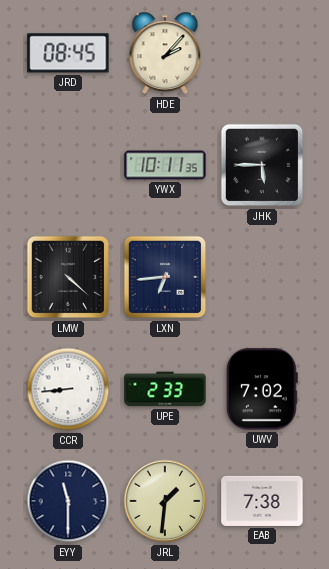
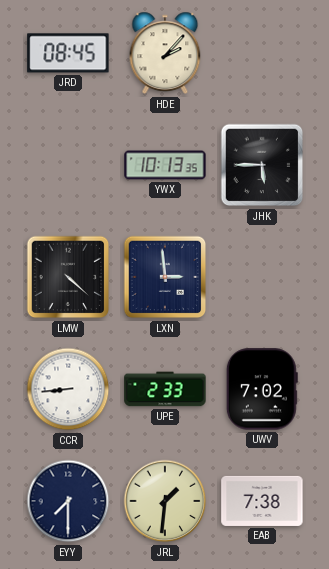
YWX: 10:11 -> 10:13 (165, 165)
LXN: 6:44 -> 2:59 (165, 277)
EYY: 11:30 -> 7:30 (68, 501)
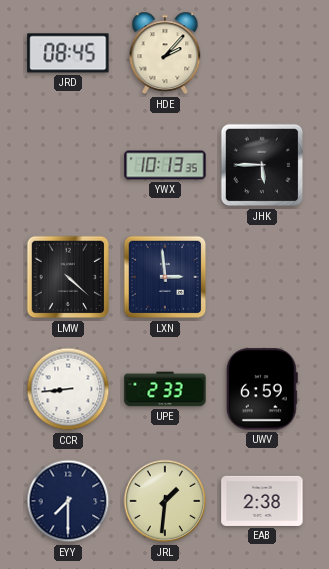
UWV: 7:02 -> 6:59 (262, 389)
EAB: 7:38 -> 2:38 (262, 501)
